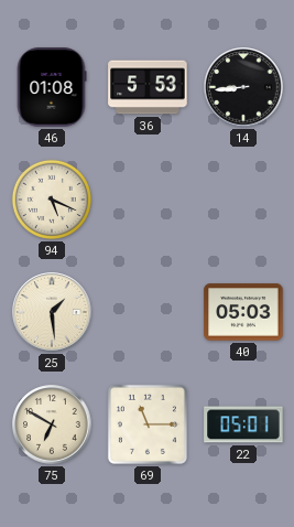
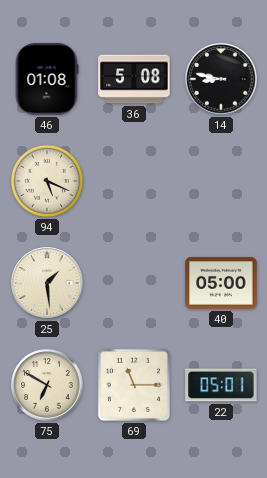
36: 5:53 -> 5:08 (134, 79)
14: 8:44 -> 8:47 (221, 79)
40: 05:03 -> 05:00 (221, 283)
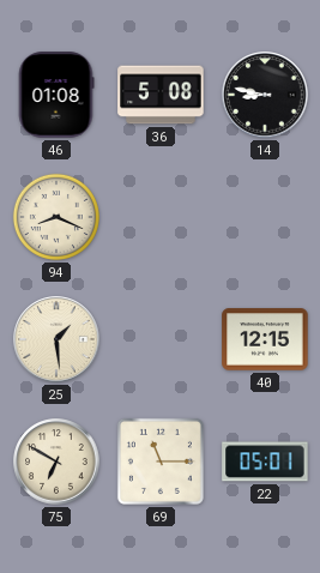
94: 5:19 -> 8:19 (56, 217)
40: 05:00 -> 12:15 (265, 339)
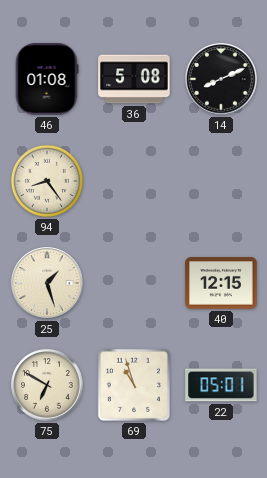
14: 8:47 -> 8:11 (221, 79)
94: 8:19 -> 8:24 (47, 181)
25: 1:29 -> 1:27 (47, 283)
69: 11:15 -> 10:57 (134, 385)
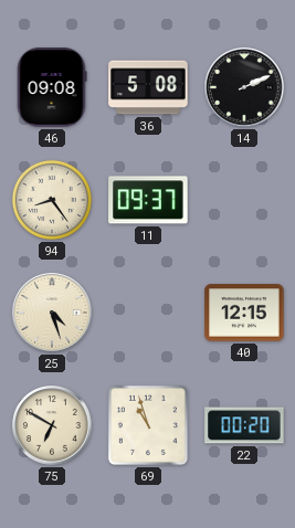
46: 01:08 -> 09:08 (52, 87)
14: 8:11 -> 2:11 (244, 87)
11: none -> 09:37 (148, 200)
25: 1:27 -> 4:27 (52, 313)
22: 05:01 -> 00:20 (244, 425)
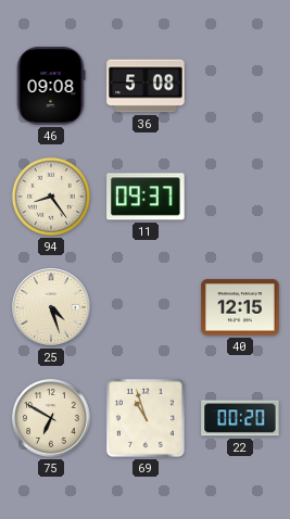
14: 2:11 -> none (244, 87)
